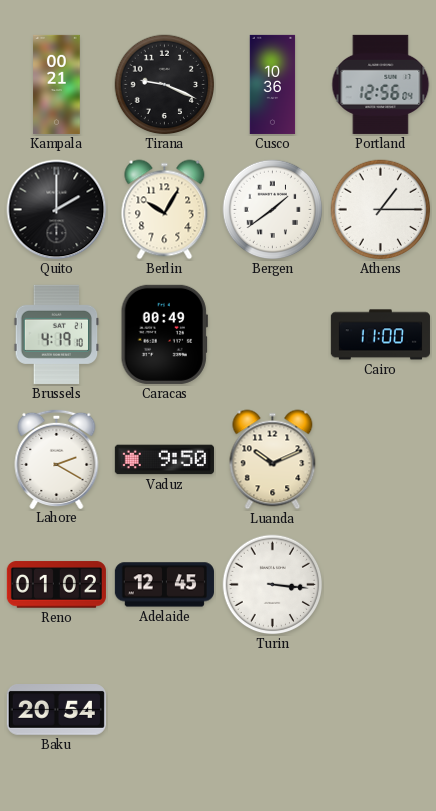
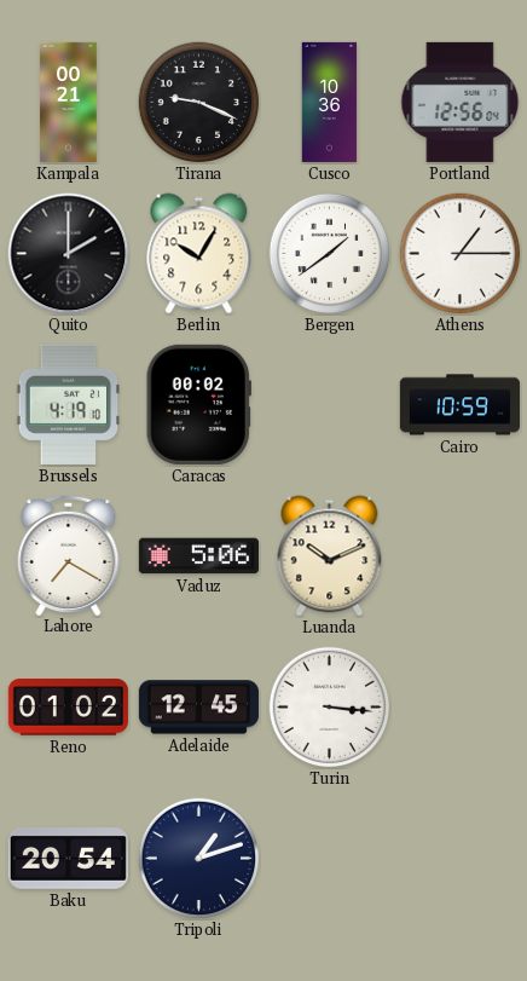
Caracas: 00:49 -> 00:02 (198, 404)
Cairo: 11:00 -> 10:59 (459, 405)
Lahore: 2:20 -> 7:20 (69, 554)
Vaduz: 9:50 -> 5:06 (198, 556)
Tripoli: none -> 1:12 (199, 859)
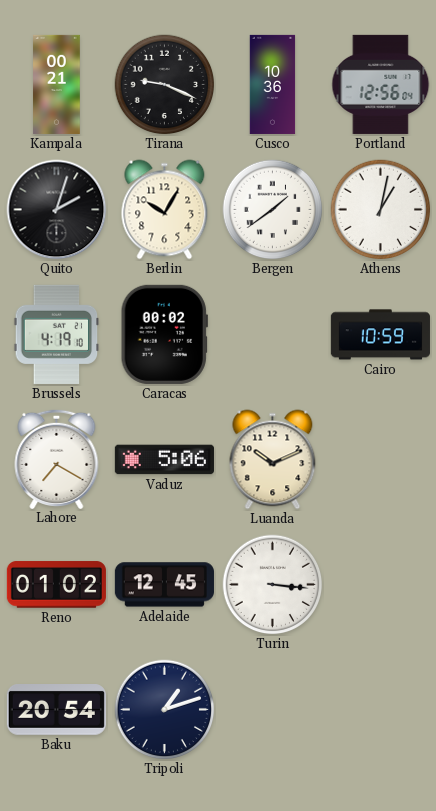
Quito: 2:00 -> 2:03 (57, 210)
Athens: 1:15 -> 1:02 (381, 210)
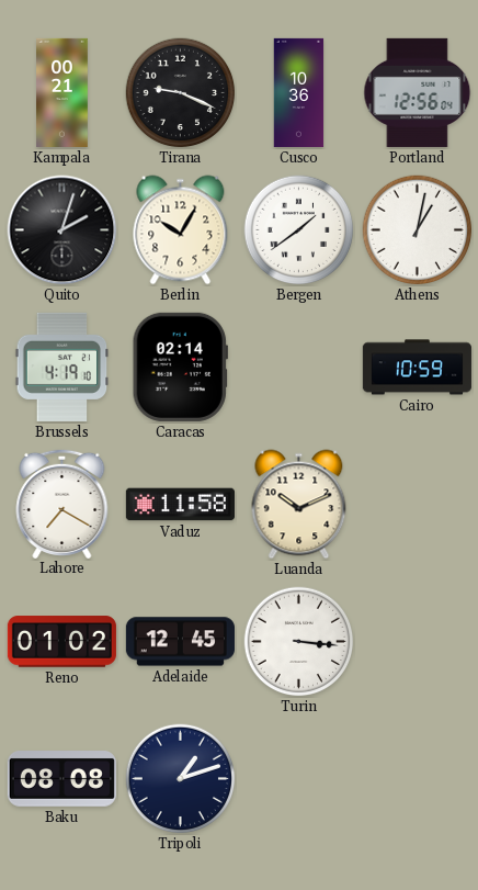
Caracas: 00:02 -> 02:14 (180, 367)
Vaduz: 5:06 -> 11:58 (180, 505)
Baku: 20:54 -> 08:08 (61, 779)
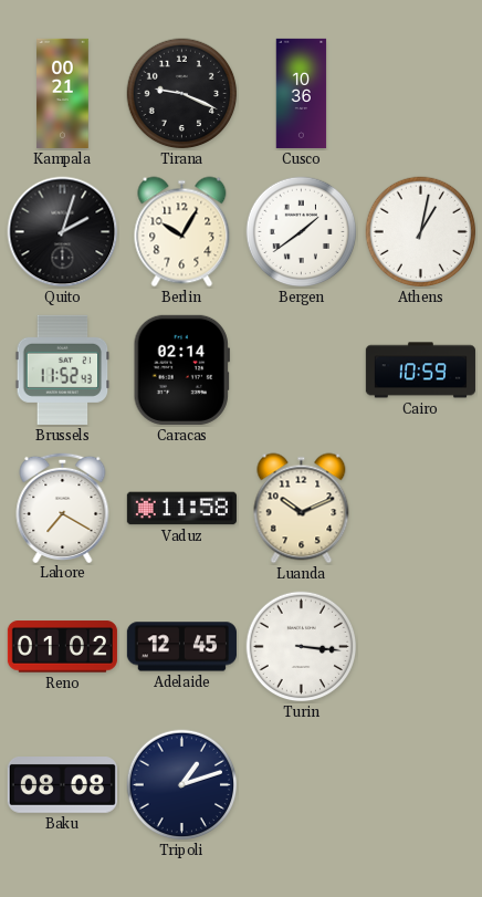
Portland: 12:56 -> none (418, 92)
Brussels: 4:19 -> 11:52 (63, 369)
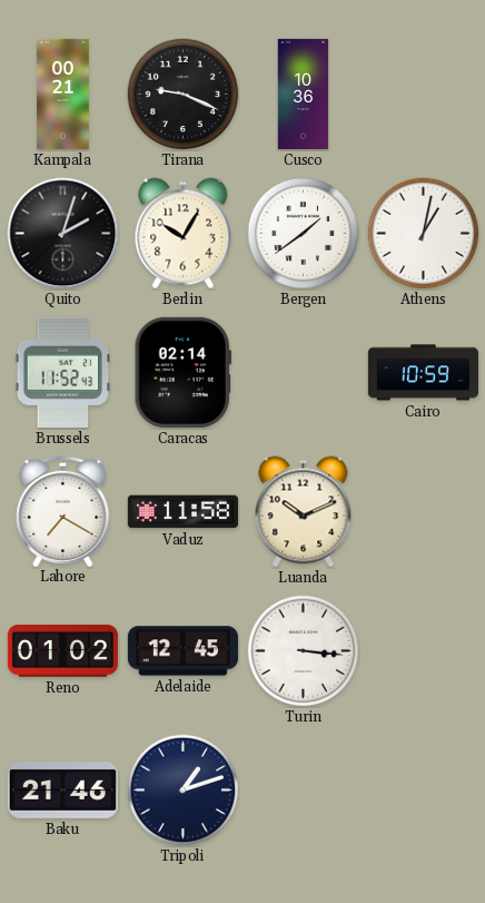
Baku: 08:08 -> 21:46 (62, 791)
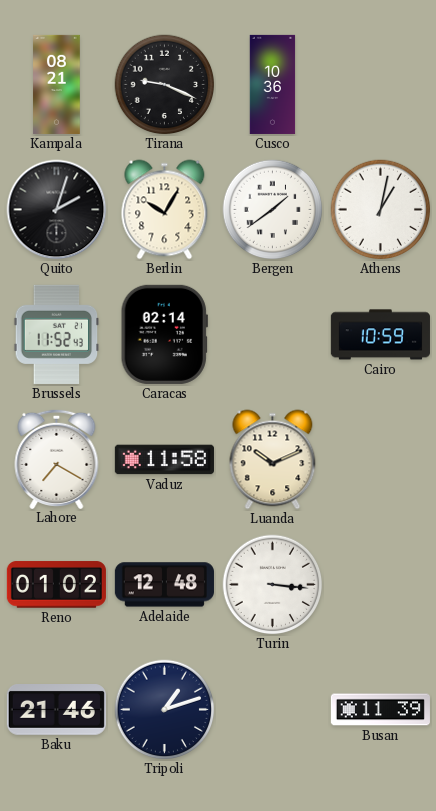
Kampala: 00:21 -> 08:21 (57, 84)
Adelaide: 12:45 -> 12:48 (164, 585)
Busan: none -> 11:39 (380, 710)
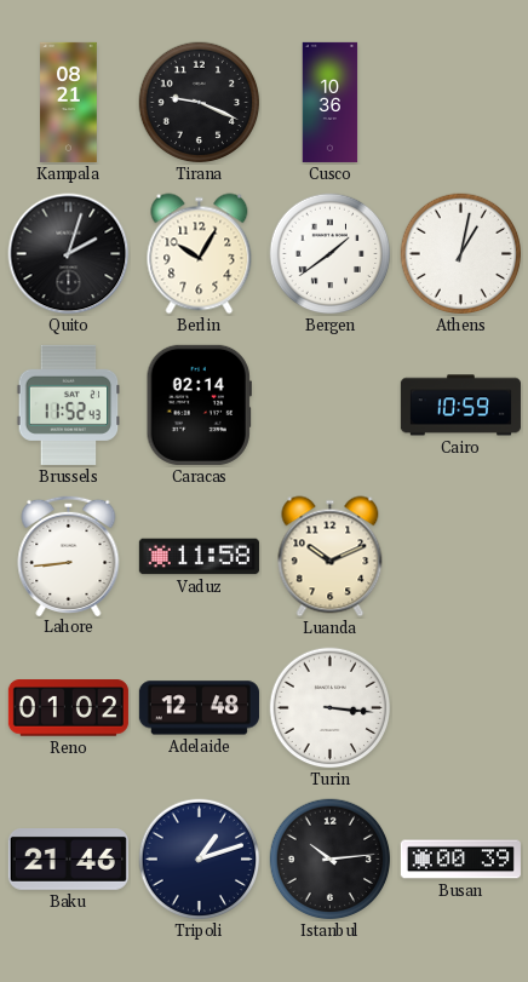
Lahore: 7:20 -> 8:44 (69, 555)
Istanbul: none -> 10:14 (331, 860)
Busan: 11:39 -> 00:39 (460, 860)
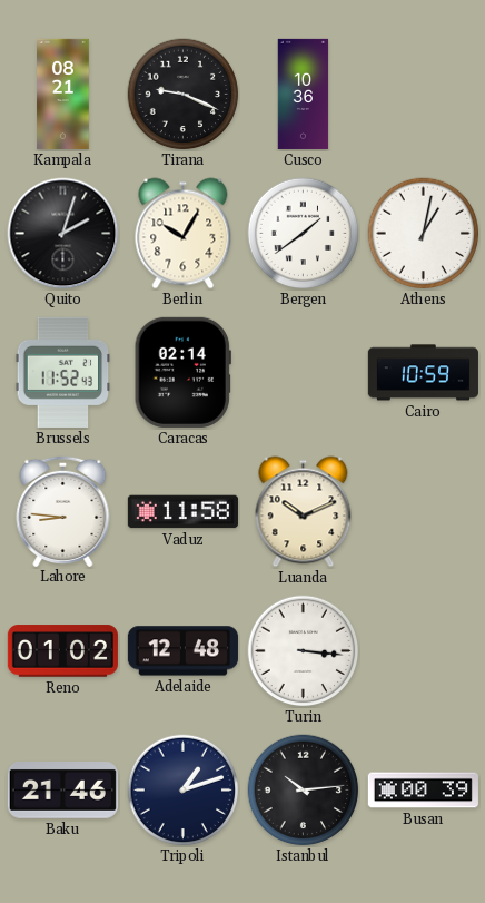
Lahore: 8:44 -> 8:46 (63, 510)
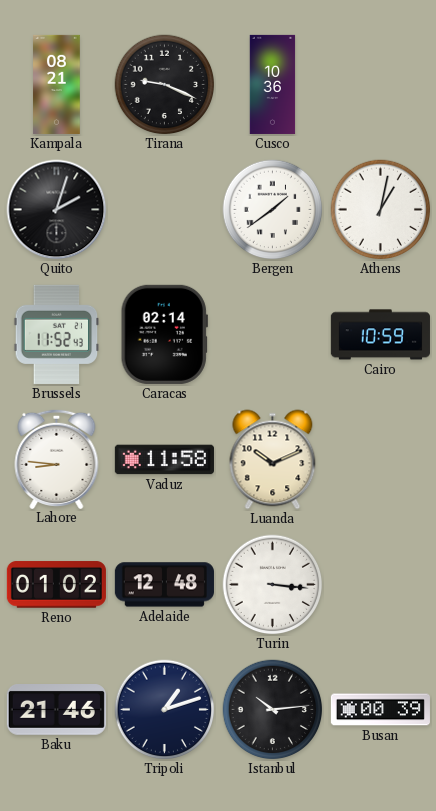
Berlin: 10:05 -> none (184, 234)
